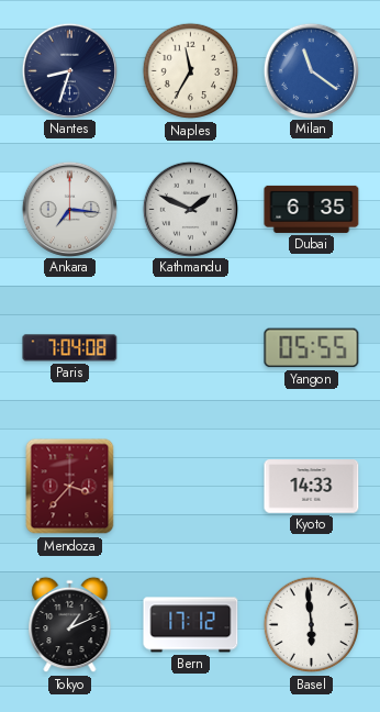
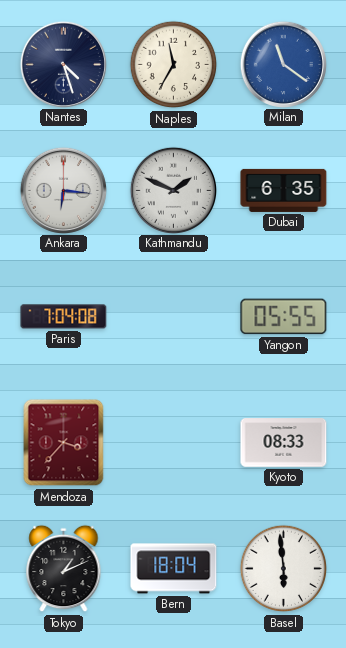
Nantes: 8:33 -> 4:27 (63, 64)
Ankara: 7:16 -> 6:16 (63, 190)
Kyoto: 14:33 -> 08:33 (284, 443)
Bern: 17:12 -> 18:04 (174, 569)
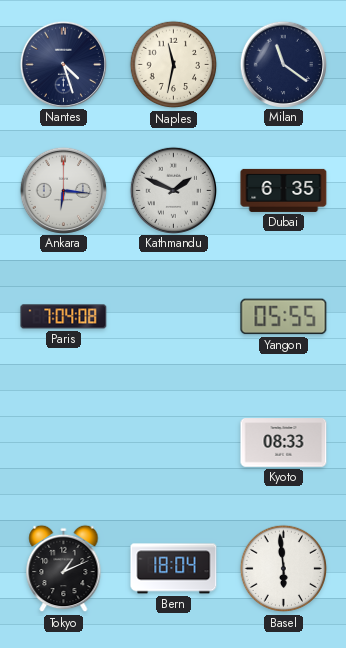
Naples: 11:35 -> 11:32 (174, 65)
Milan dial: blue -> navy (283, 64)
Mendoza: 3:37 -> none (64, 443)
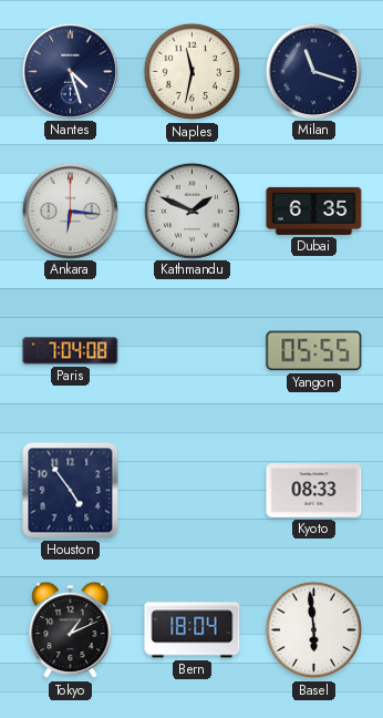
Milan: 11:21 -> 11:18 (313, 71)
Houston: none -> 4:54 (71, 491)
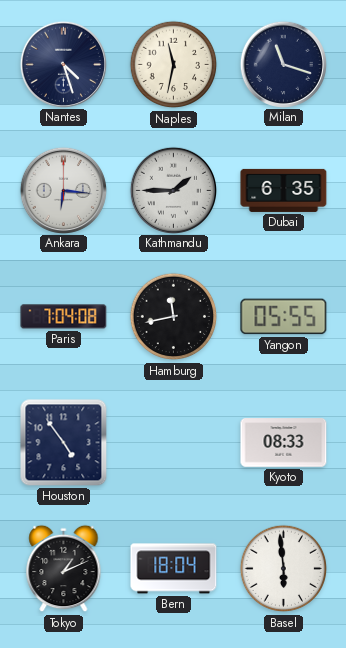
Kathmandu: 1:49 -> 1:45 (173, 190)
Hamburg: none -> 11:43 (174, 317)
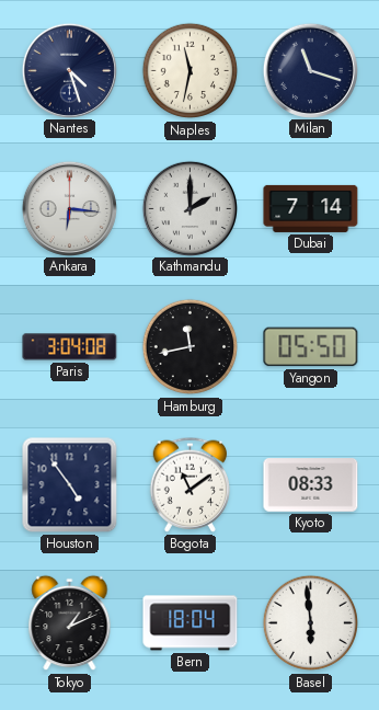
Kathmandu: 1:45 -> 2:00 (190, 208)
Dubai: 6:35 -> 7:14 (311, 208)
Paris: 7:04 -> 3:04 (70, 347)
Yangon: 05:55 -> 05:50 (311, 347)
Bogota: none -> 11:09 (191, 484)
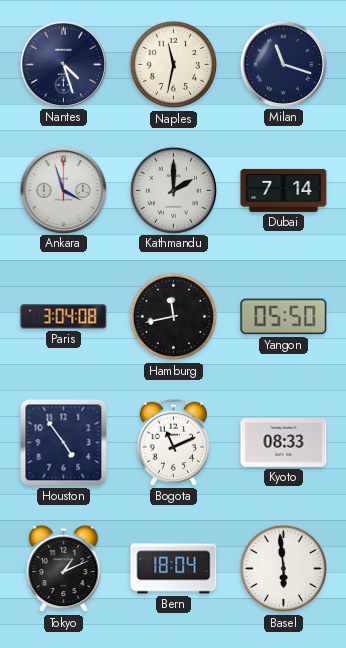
Ankara: 6:16 -> 3:57 (63, 190)
Bogota: 11:09 -> 11:11 (174, 442)
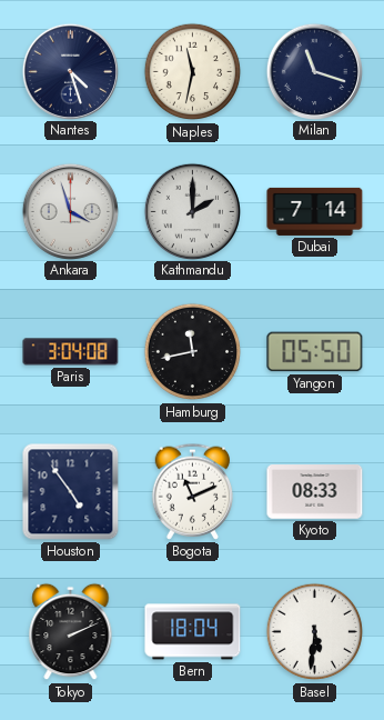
Tokyo: 1:11 -> 2:11 (71, 632)
Basel: 5:59 -> 5:31 (315, 632)
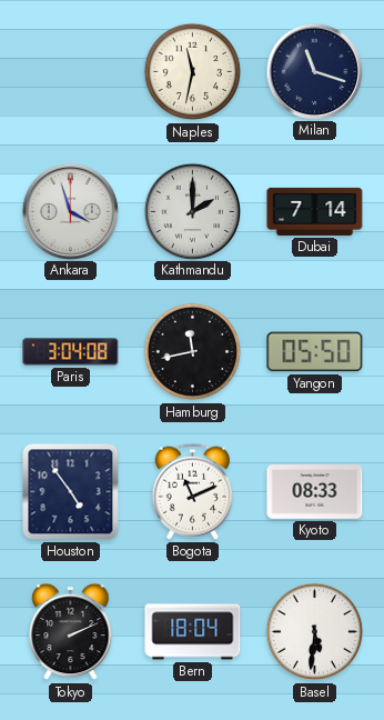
Nantes: 4:27 -> none (70, 71)
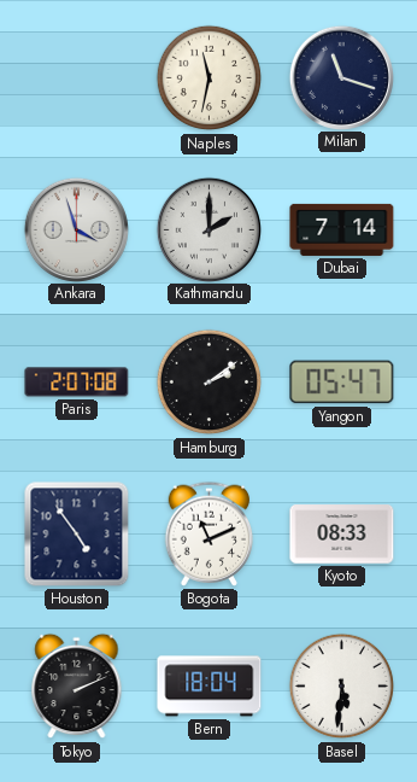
Paris: 3:04 -> 2:07 (77, 383)
Hamburg: 11:43 -> 2:09 (210, 383)
Yangon: 05:50 -> 05:47 (342, 383)
